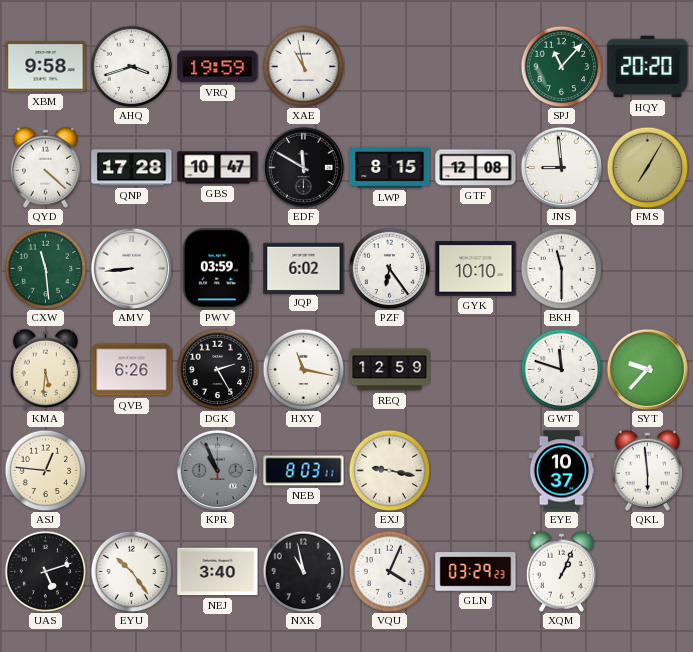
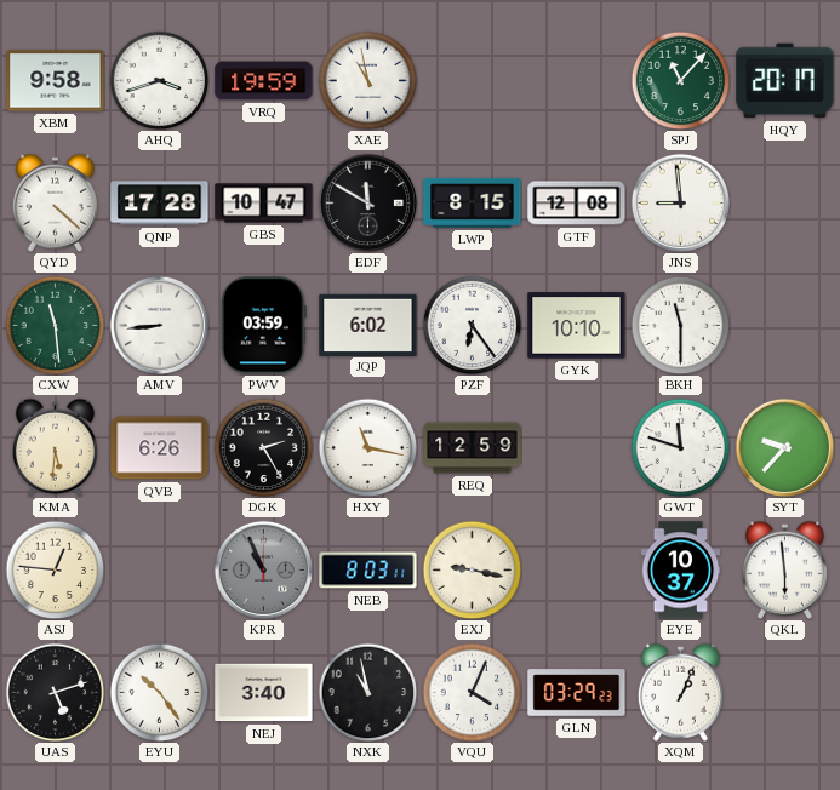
HQY: 20:20 -> 20:17 (785, 81)
FMS: 7:05 -> none (647, 167)
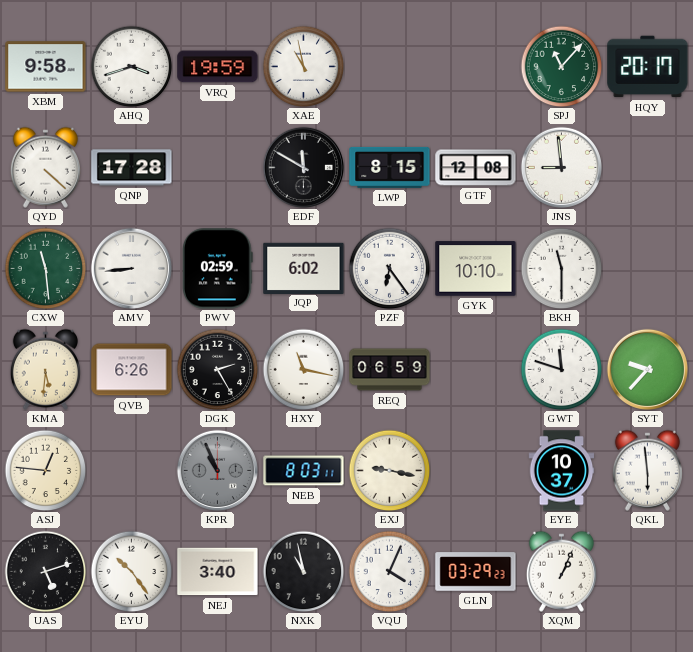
GBS: 10:47 -> none (264, 204)
PWV: 03:59 -> 02:59 (218, 269)
REQ: 12:59 -> 06:59 (390, 370)
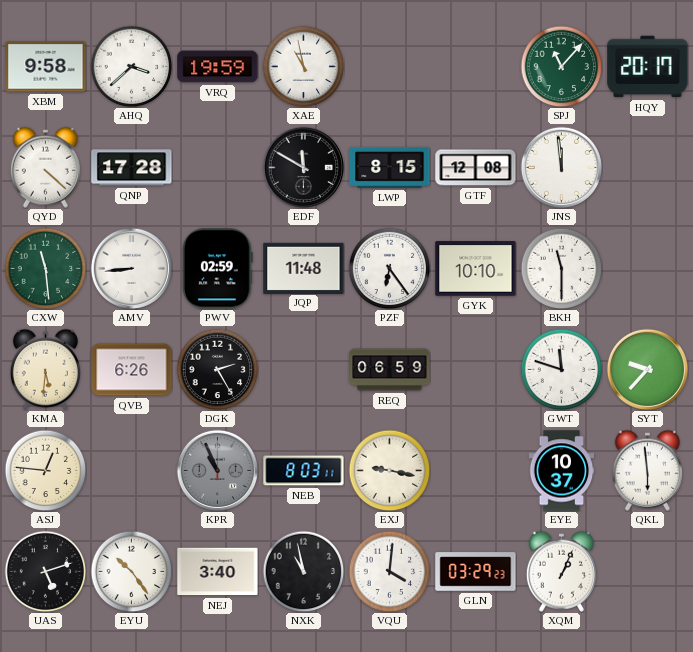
AHQ: 3:42 -> 3:38 (131, 66)
JNS: 8:59 -> 11:59 (561, 167)
JQP: 6:02 -> 11:48 (304, 268)
HXY: 11:17 -> none (303, 369)
VQU: 4:04 -> 4:01 (389, 571)
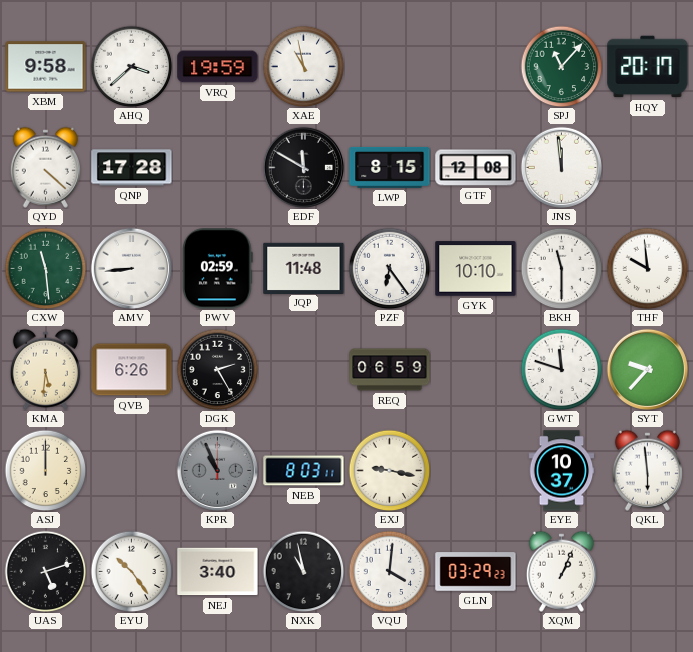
THF: none -> 9:59 (647, 268)
ASJ: 12:46 -> 12:00 (45, 470)
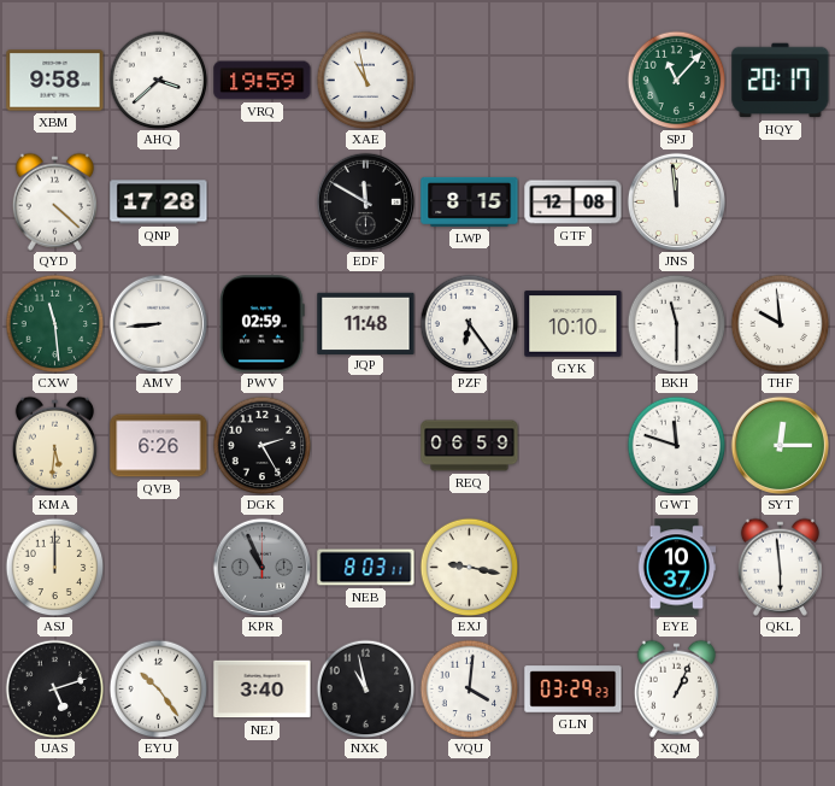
SYT: 9:37 -> 12:15 (780, 445)
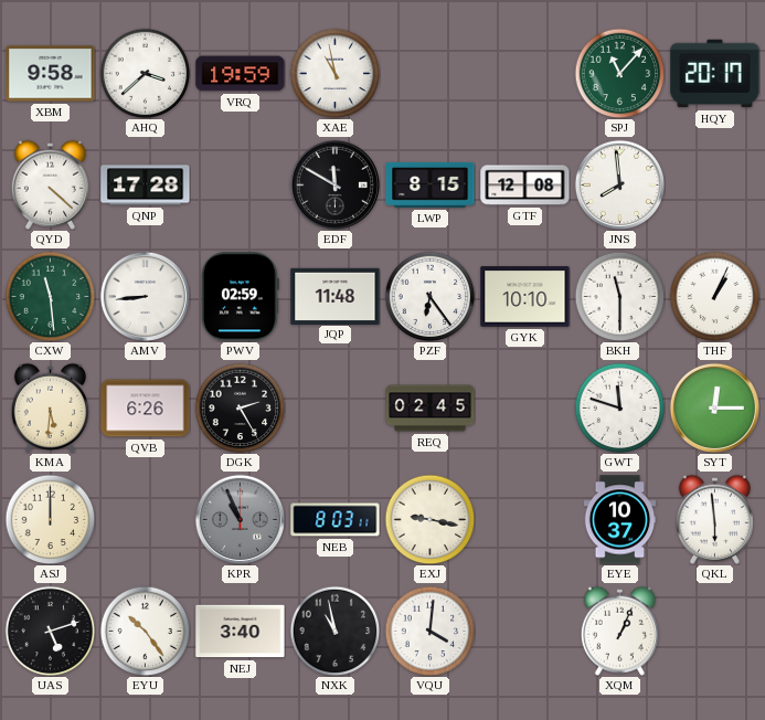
JNS: 11:59 -> 7:59 (619, 184)
THF: 9:59 -> 1:04 (714, 296)
REQ: 06:59 -> 02:45 (431, 409)
GLN: 03:29 -> none (574, 690)
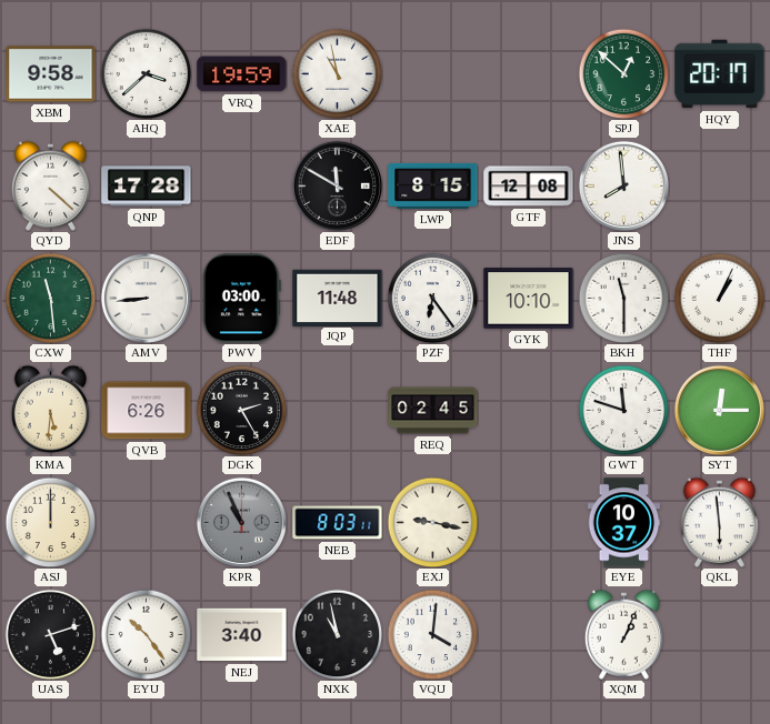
SPJ: 11:07 -> 12:52 (623, 73)
PWV: 02:59 -> 03:00 (242, 299)
